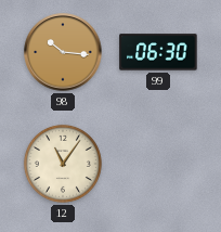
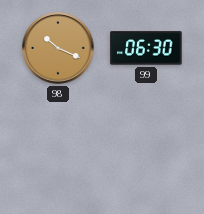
98: 10:16 -> 10:19 (58, 48)
12: 11:06 -> none (63, 164)
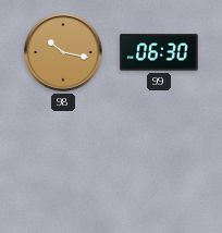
98: 10:19 -> 10:17 (63, 52)
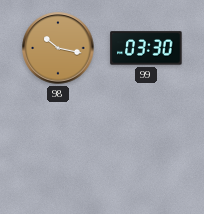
99: 06:30 -> 03:30 (146, 48)
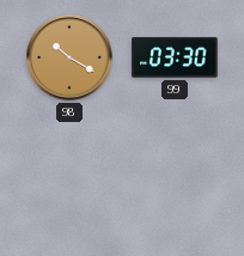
98: 10:17 -> 10:20 (69, 57)
